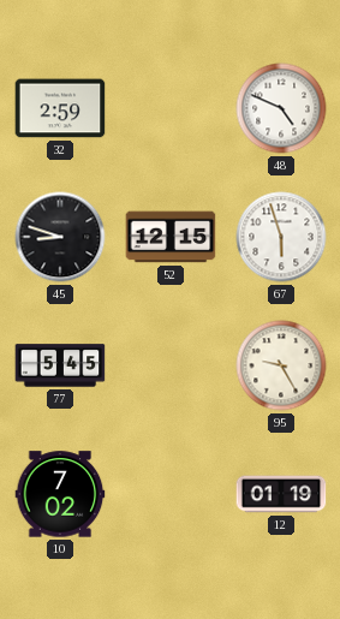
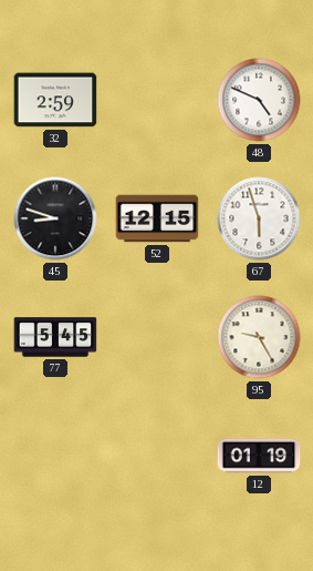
10: 7:02 -> none (60, 494)
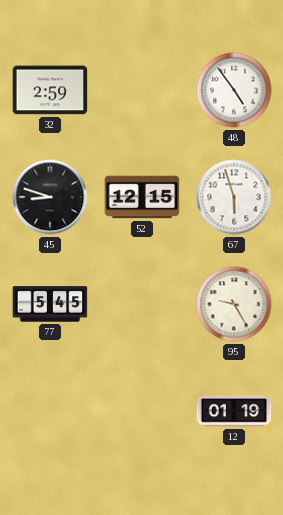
48: 4:49 -> 4:54 (234, 90)
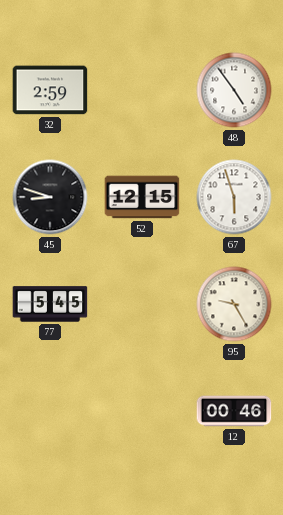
12: 01:19 -> 00:46 (234, 411)
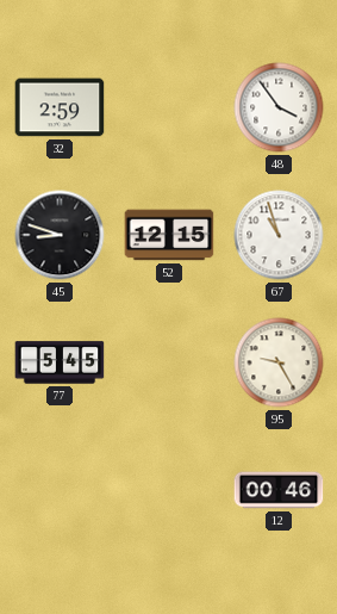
48: 4:54 -> 3:54 (279, 107)
67: 5:57 -> 10:57 (279, 235)
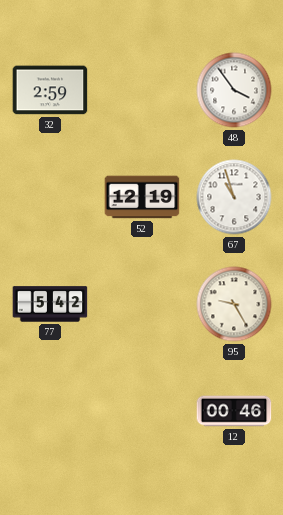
45: 8:48 -> none (60, 235)
52: 12:15 -> 12:19 (142, 197)
77: 5:45 -> 5:42 (50, 304)
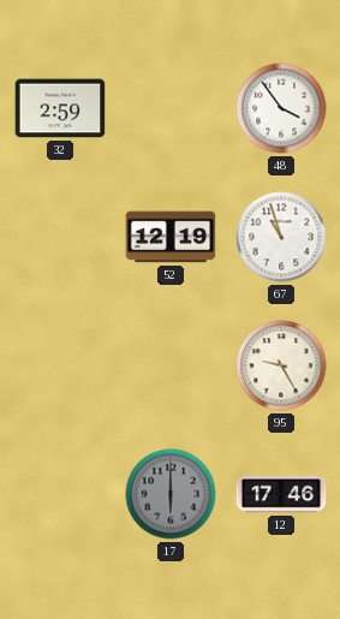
77: 5:42 -> none (50, 304)
17: none -> 6:00 (171, 494)
12: 00:46 -> 17:46 (281, 494)
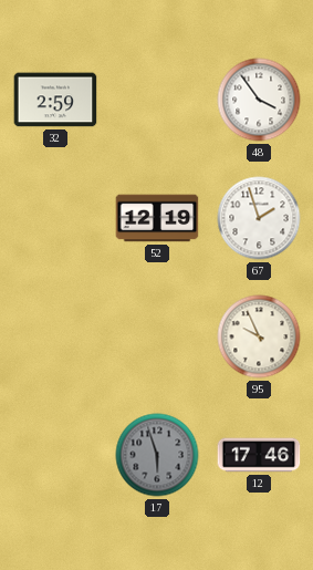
67: 10:57 -> 1:57 (259, 218)
95: 9:25 -> 9:56 (259, 336)
17: 6:00 -> 5:57 (157, 455)
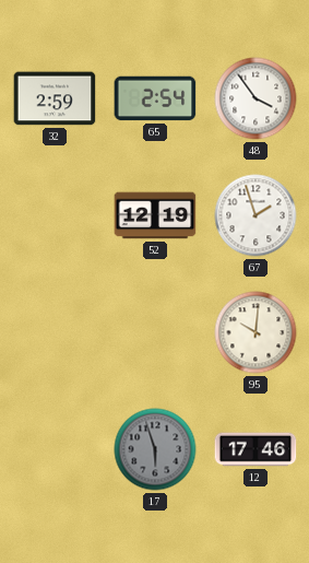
65: none -> 2:54 (155, 98)
95: 9:56 -> 10:01 (255, 332)
